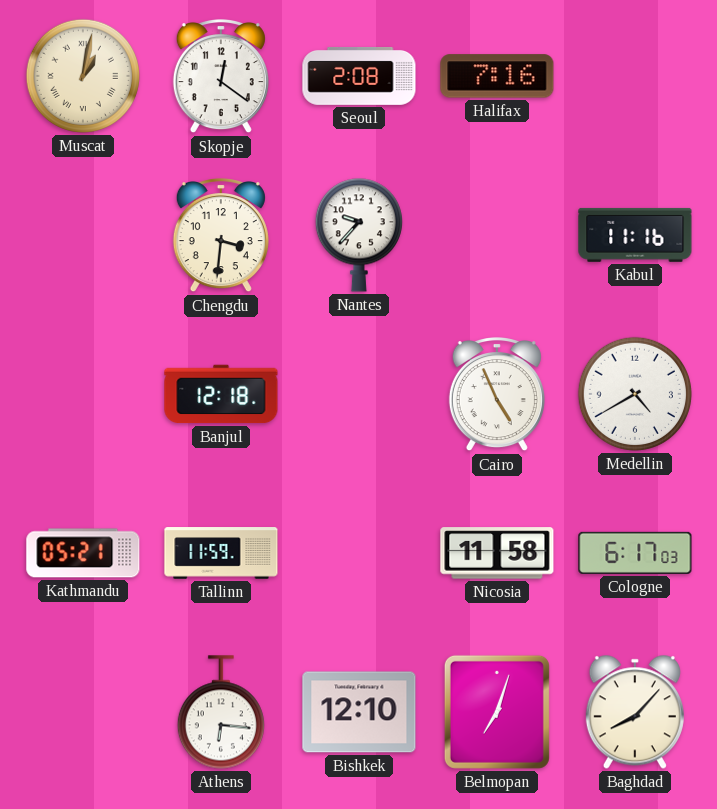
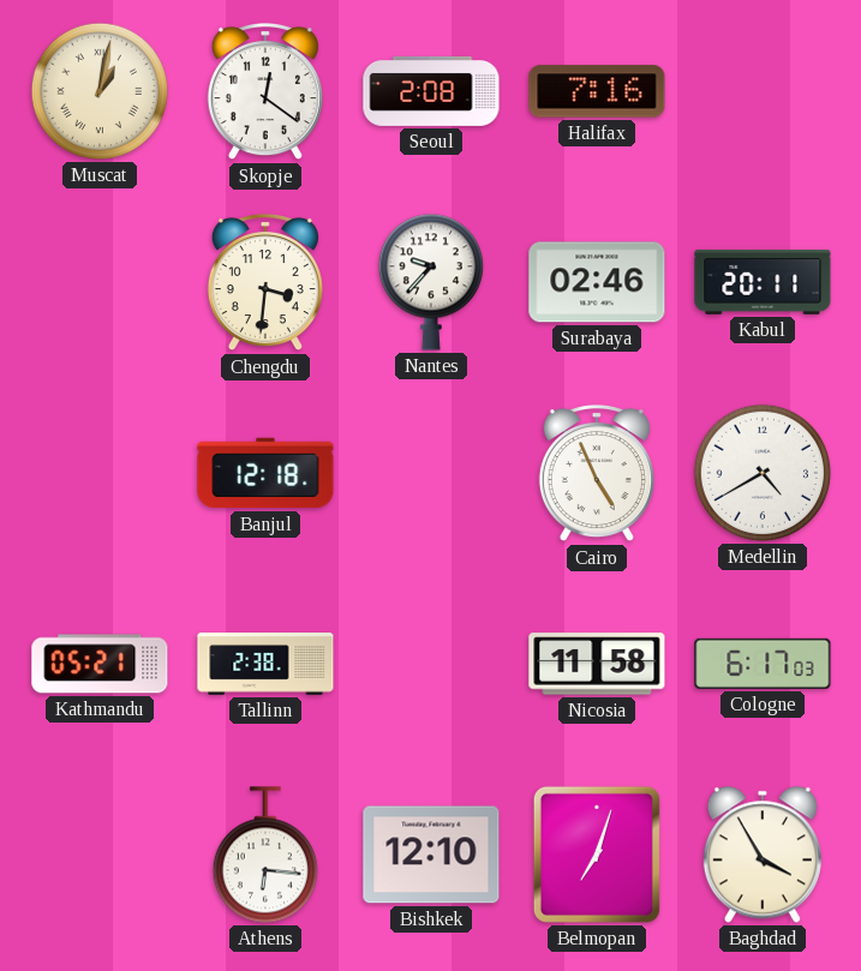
Surabaya: none -> 02:46 (597, 282)
Kabul: 11:16 -> 20:11 (763, 282)
Tallinn: 11:59 -> 2:38 (265, 664)
Baghdad: 8:07 -> 3:55 (763, 855)
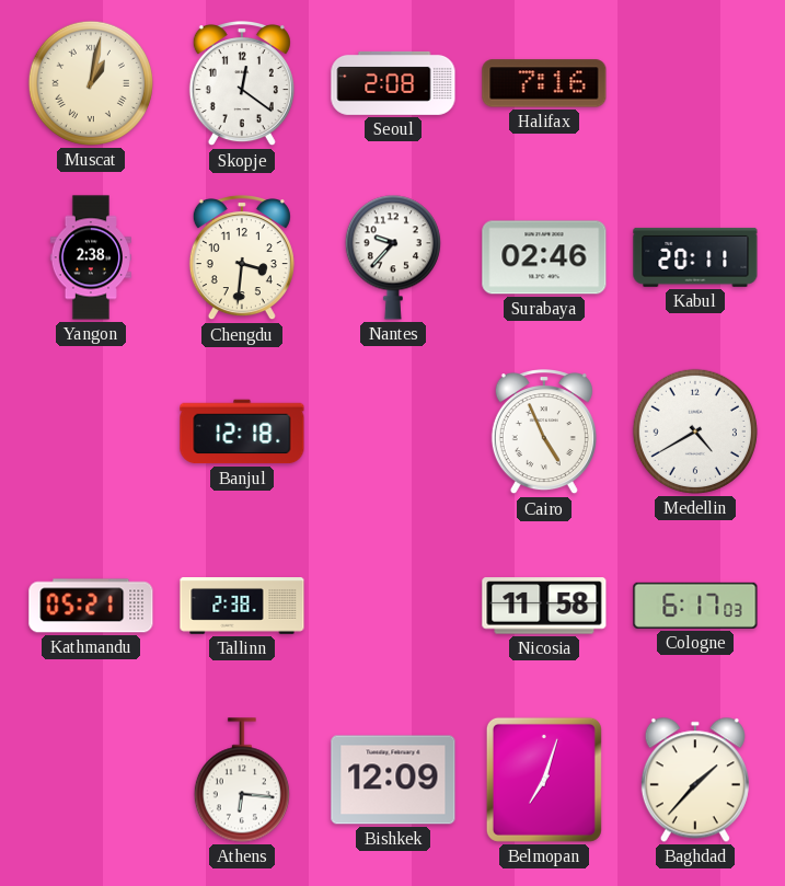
Yangon: none -> 2:38 (90, 257)
Bishkek: 12:10 -> 12:09 (393, 780)
Baghdad: 3:55 -> 1:37 (695, 780)
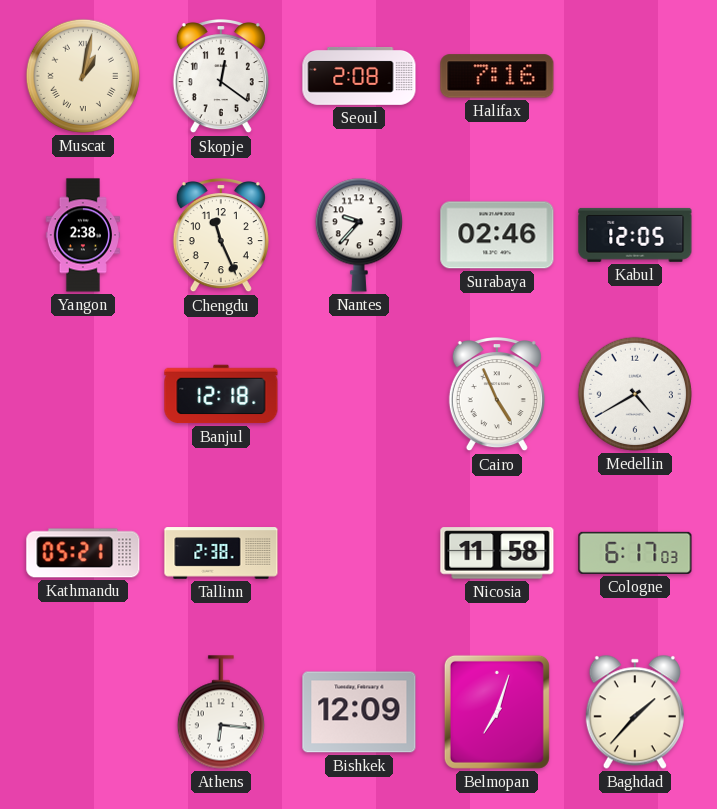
Chengdu: 3:31 -> 11:26 (221, 236)
Kabul: 20:11 -> 12:05 (635, 235)
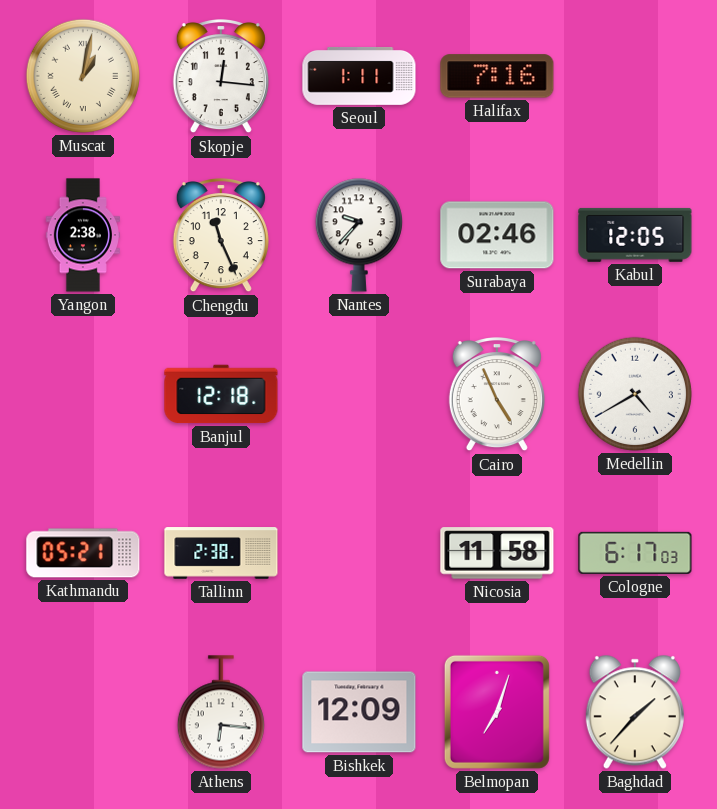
Skopje: 12:21 -> 12:16 (221, 77)
Seoul: 2:08 -> 1:11 (359, 76)
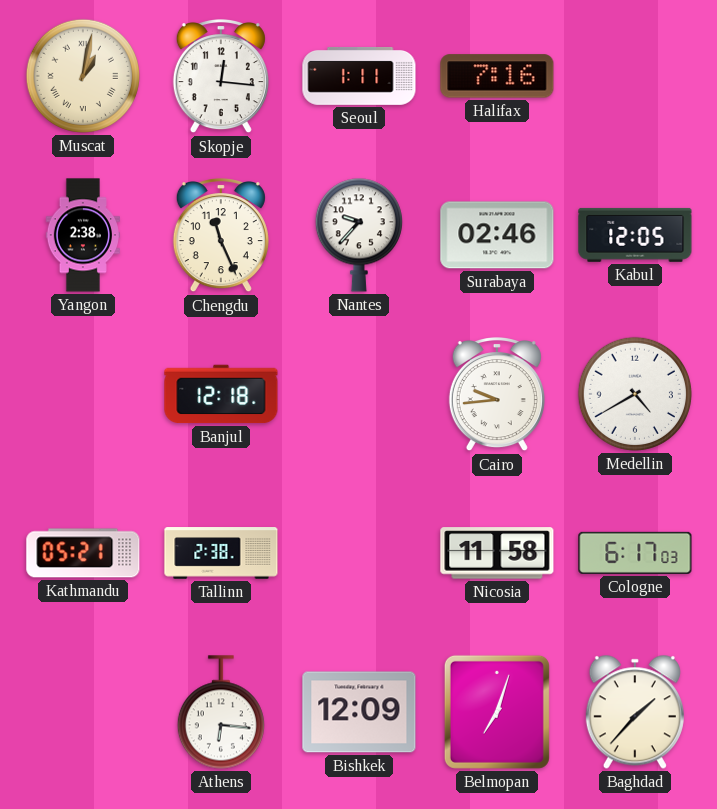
Cairo: 4:56 -> 9:44 (497, 395)
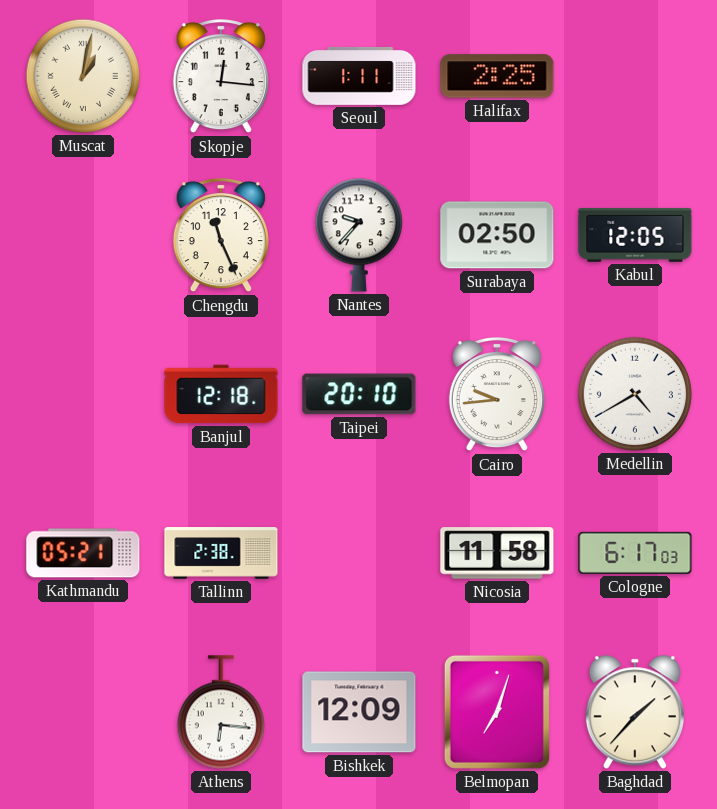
Halifax: 7:16 -> 2:25 (497, 76)
Yangon: 2:38 -> none (82, 235)
Surabaya: 02:46 -> 02:50 (497, 235)
Taipei: none -> 20:10 (359, 394)
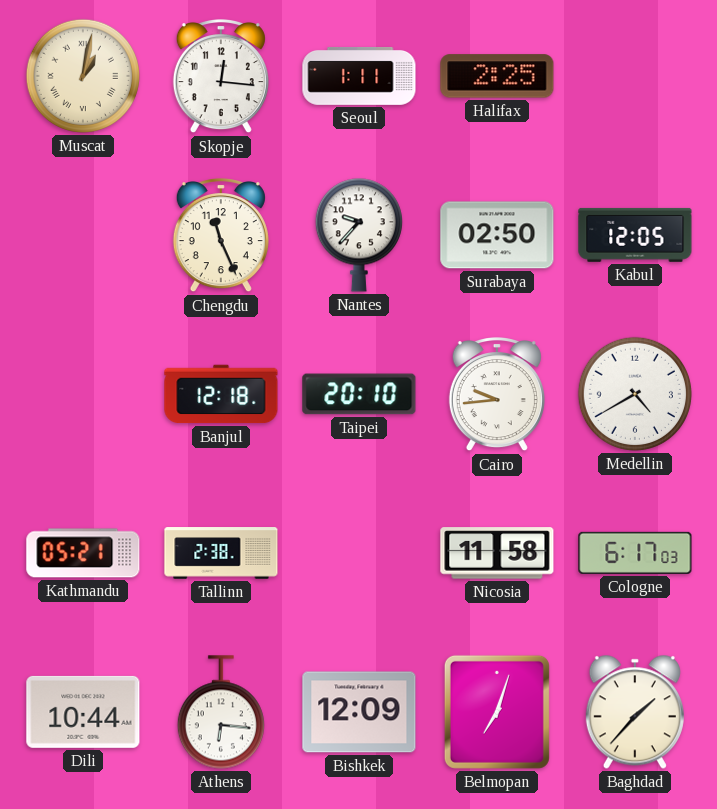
Dili: none -> 10:44 (83, 712)
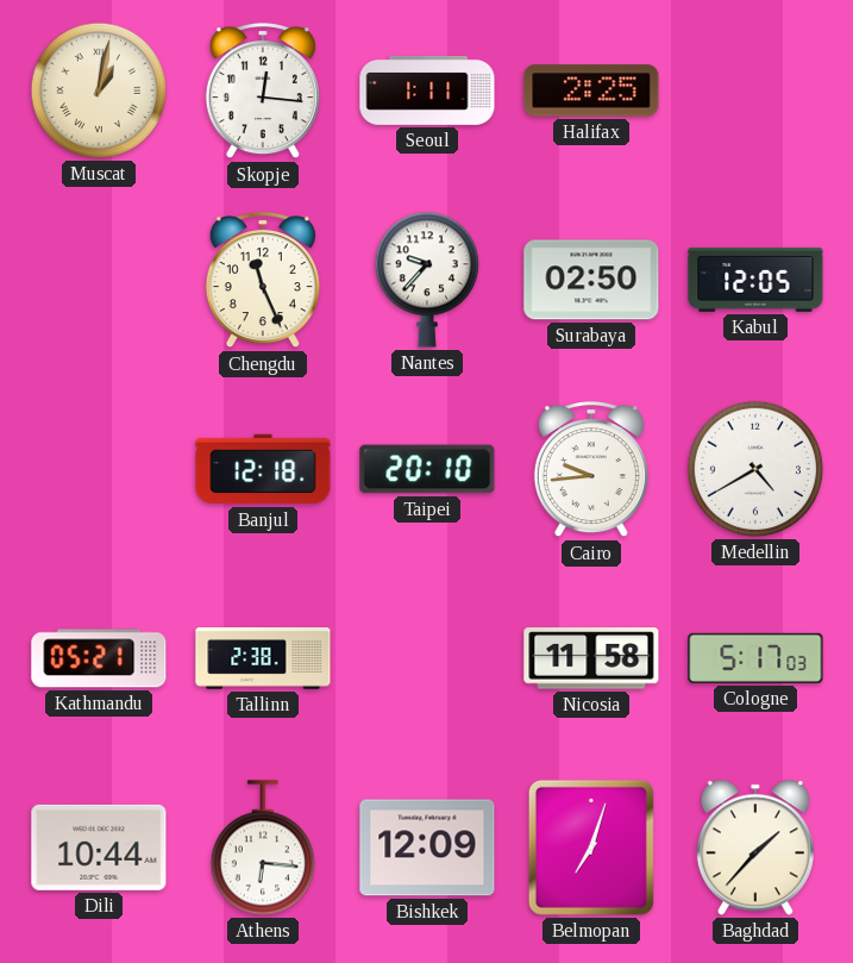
Cologne: 6:17 -> 5:17 (755, 658)
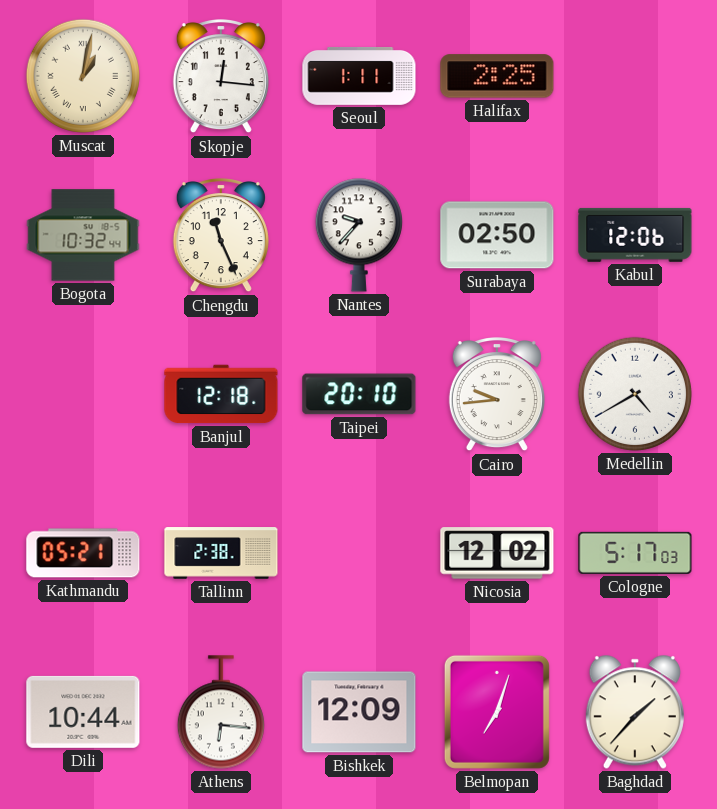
Bogota: none -> 10:32 (83, 235)
Kabul: 12:05 -> 12:06 (635, 235)
Nicosia: 11:58 -> 12:02 (497, 553)
